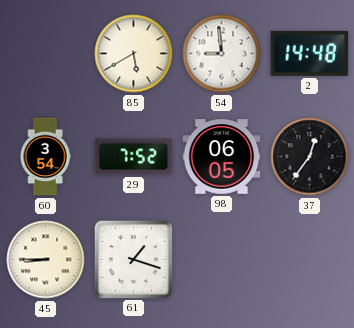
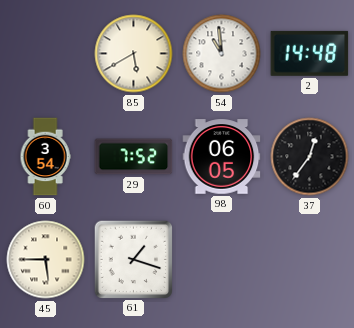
54: 8:59 -> 10:59 (222, 54)
45: 8:45 -> 5:45 (46, 260)
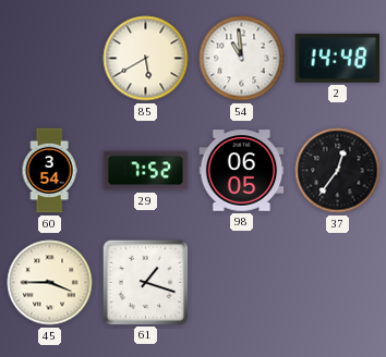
45: 5:45 -> 3:45 (50, 283)
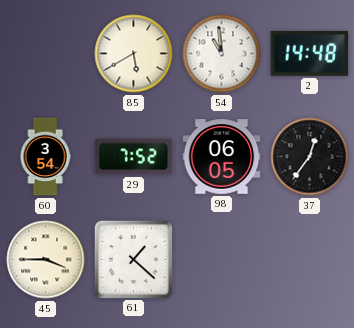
61: 1:18 -> 1:22 (133, 259)
